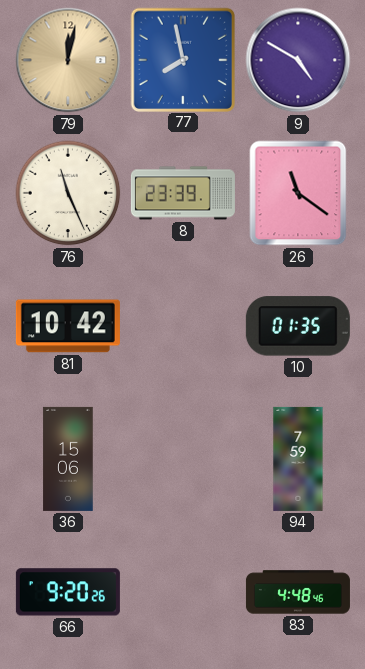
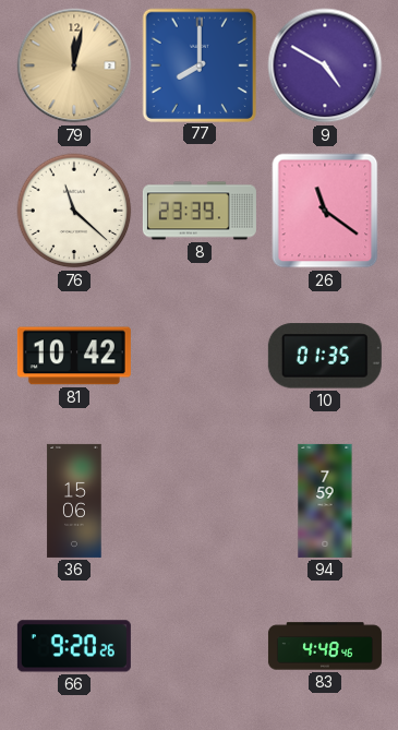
77: 7:58 -> 8:00 (198, 64)
76: 11:26 -> 11:22 (74, 211)
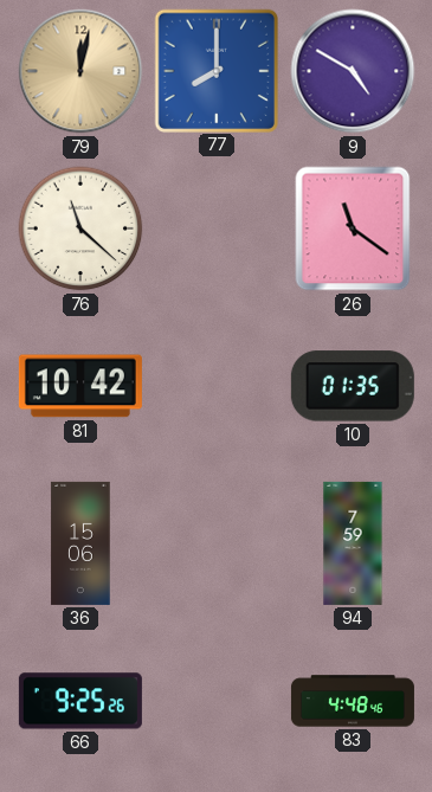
8: 23:39 -> none (200, 211)
66: 9:20 -> 9:25 (80, 701)
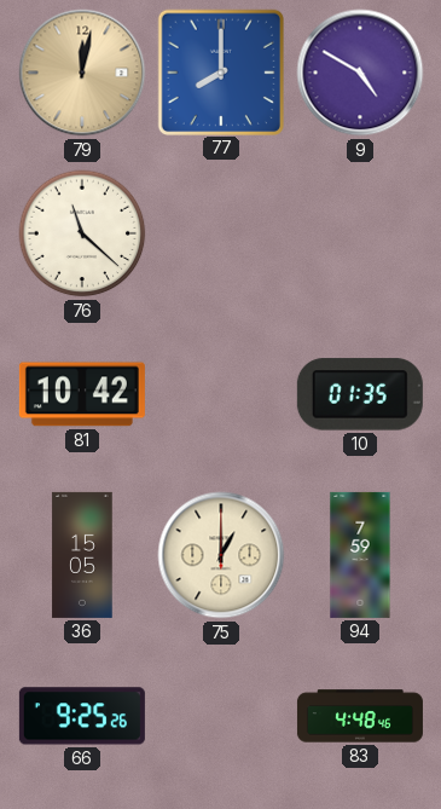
26: 11:21 -> none (353, 228)
36: 15:06 -> 15:05 (82, 555)
75: none -> 1:00 (221, 555)
